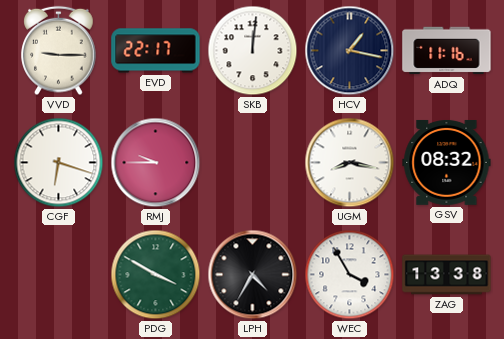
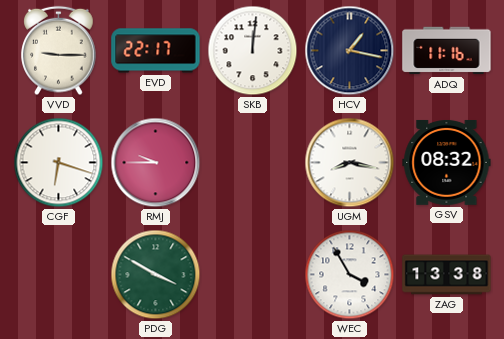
LPH: 4:35 -> none (253, 275)
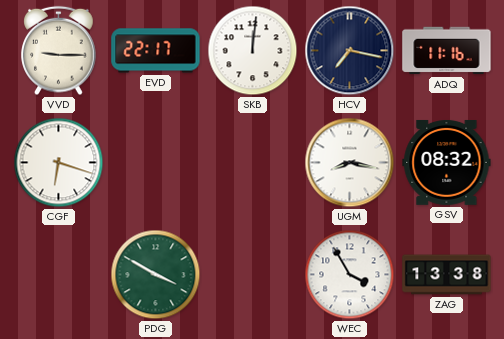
HCV: 1:17 -> 7:17 (350, 51)
RMJ: 9:45 -> none (156, 163)
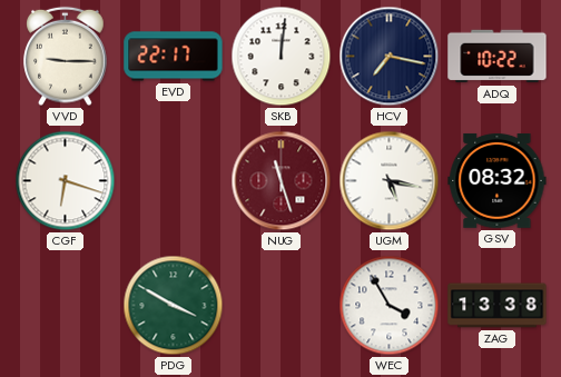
ADQ: 11:16 -> 10:22 (498, 57)
NUG: none -> 11:27 (282, 181)
UGM: 8:17 -> 5:17 (390, 181)
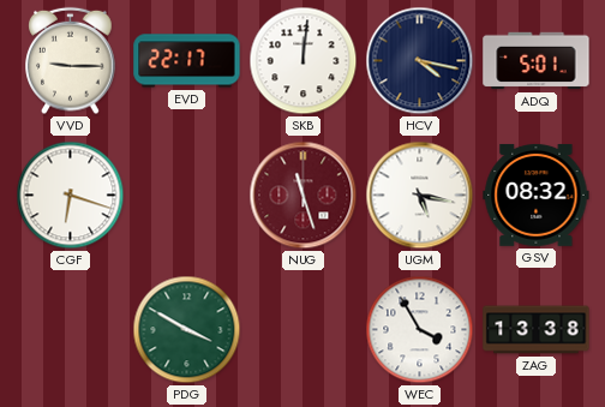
HCV: 7:17 -> 4:17 (420, 61)
ADQ: 10:22 -> 5:01 (537, 61)
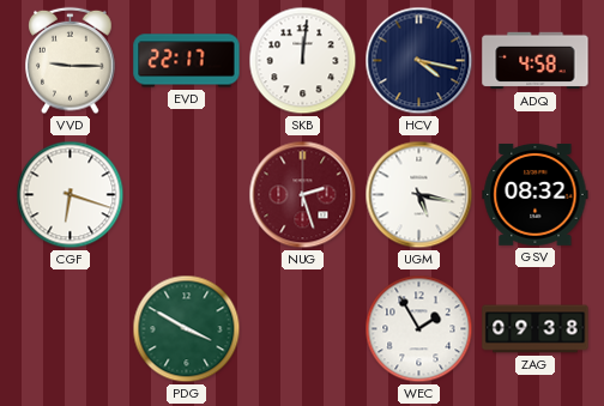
ADQ: 5:01 -> 4:58 (536, 61)
NUG: 11:27 -> 2:27 (303, 195)
WEC: 3:55 -> 1:55 (419, 329)
ZAG: 13:38 -> 09:38 (536, 329)
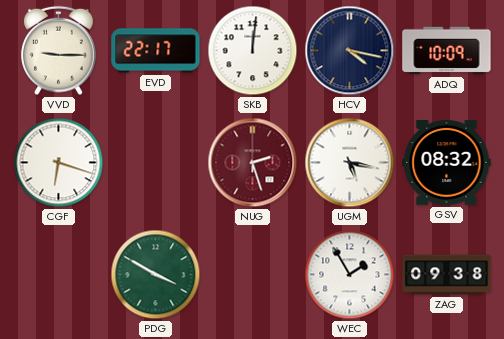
ADQ: 4:58 -> 10:09 (447, 51)
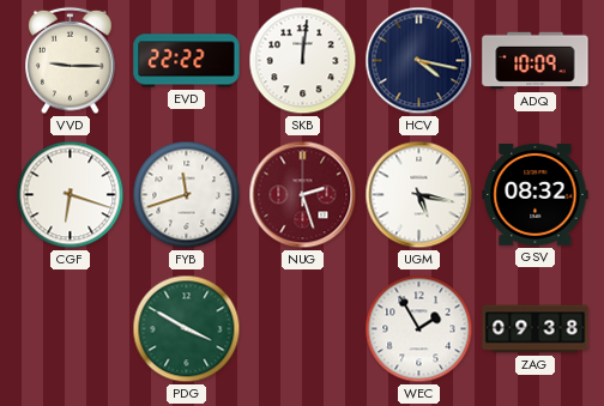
EVD: 22:17 -> 22:22 (187, 61)
FYB: none -> 11:42 (187, 195)
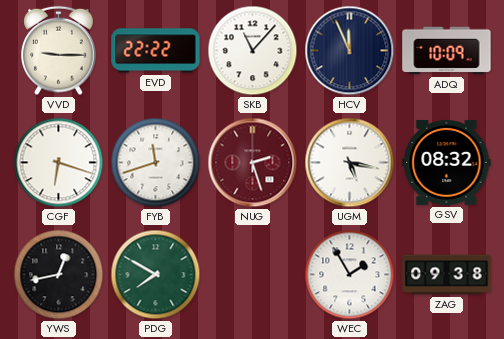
SKB: 12:01 -> 11:07 (253, 51)
HCV: 4:17 -> 11:56 (350, 51)
YWS: none -> 12:43 (59, 275)
PDG: 3:50 -> 7:50 (156, 275)
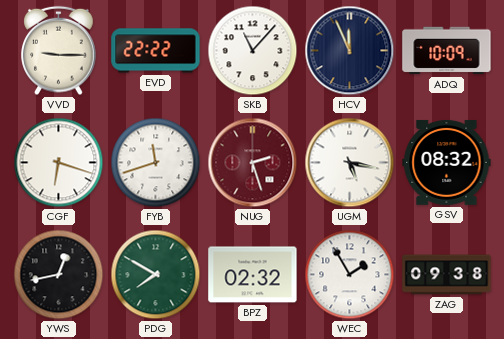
BPZ: none -> 02:32 (253, 275)
